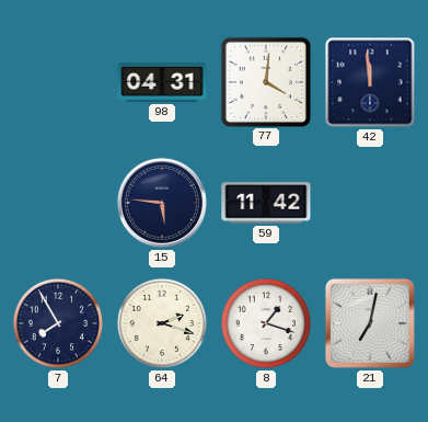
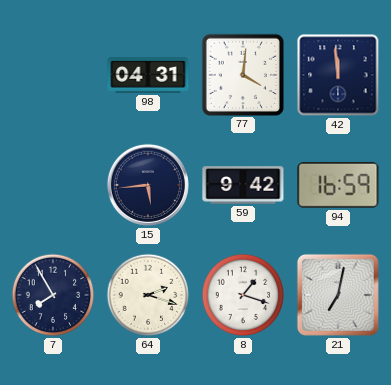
15: 5:46 -> 5:44 (148, 185)
59: 11:42 -> 9:42 (243, 185)
94: none -> 16:59 (338, 185)
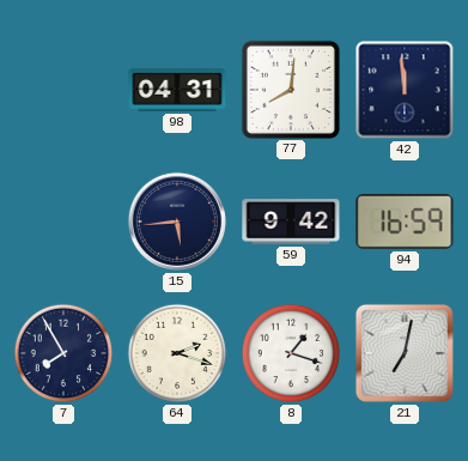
77: 4:01 -> 8:01 (290, 89)
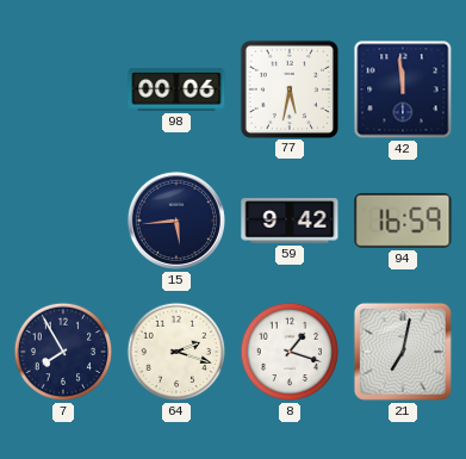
98: 04:31 -> 00:06 (176, 89)
77: 8:01 -> 5:32 (288, 88)
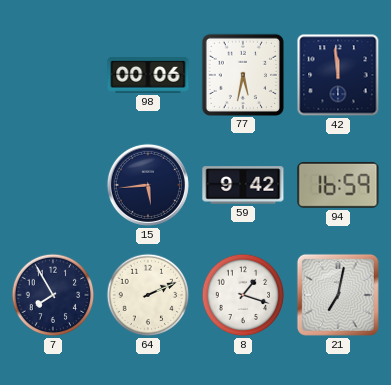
64: 2:18 -> 2:11 (148, 295)
